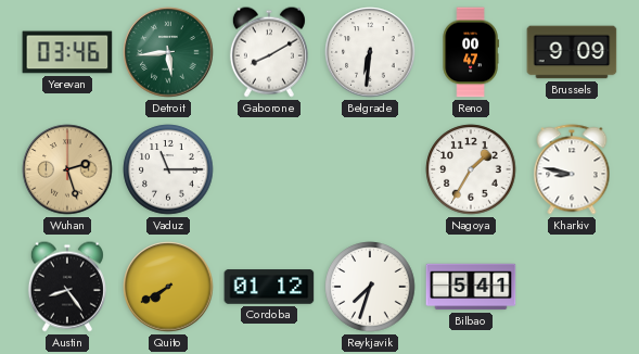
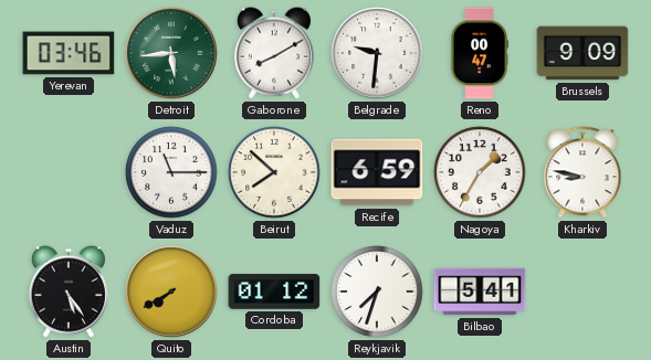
Belgrade: 6:31 -> 9:31 (377, 53)
Wuhan: 2:27 -> none (67, 169)
Beirut: none -> 7:52 (274, 172)
Recife: none -> 6:59 (377, 172)
Austin: 8:24 -> 5:24 (69, 292)
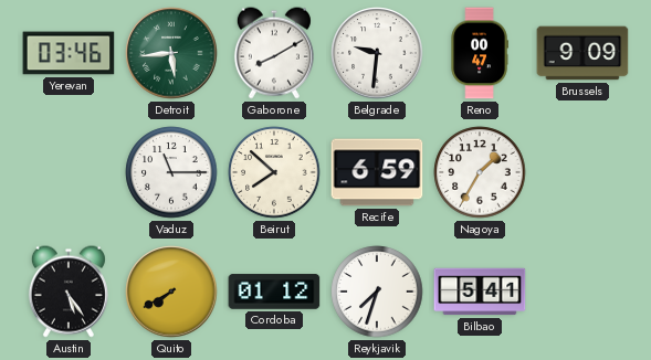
Kharkiv: 8:47 -> none (582, 172)
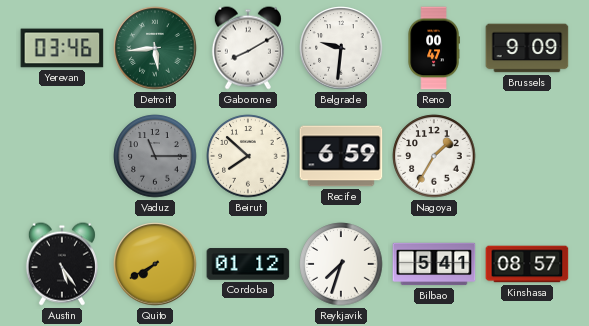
Vaduz dial: white -> grey (155, 156)
Kinshasa: none -> 08:57 (527, 264)
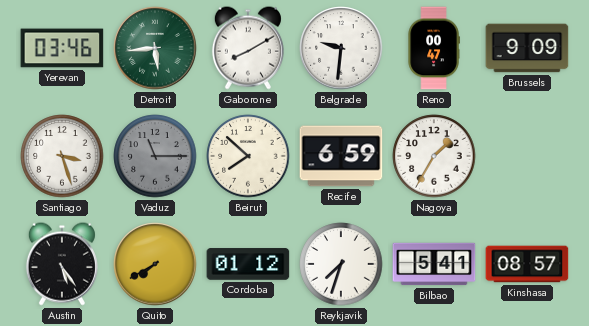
Santiago: none -> 3:27 (62, 156)
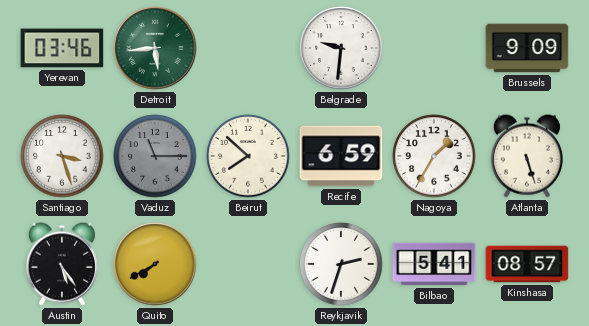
Gaborone: 8:10 -> none (248, 48)
Reno: 00:47 -> none (434, 48)
Atlanta: none -> 5:27 (527, 156)
Cordoba: 01:12 -> none (248, 264)
Reykjavik: 7:33 -> 2:33 (341, 264)
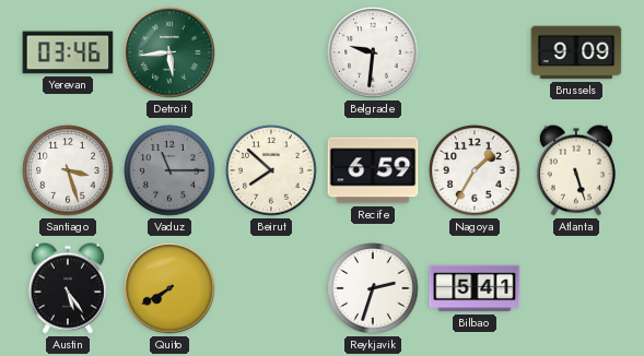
Kinshasa: 08:57 -> none (527, 264)
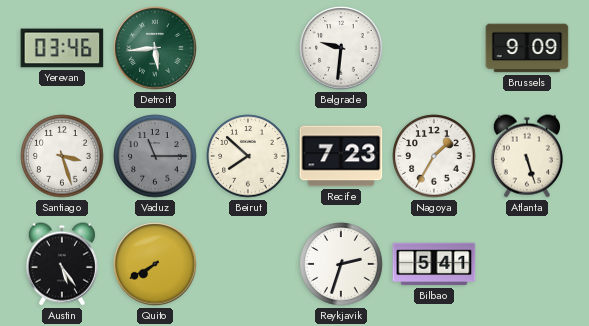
Recife: 6:59 -> 7:23 (341, 156)
